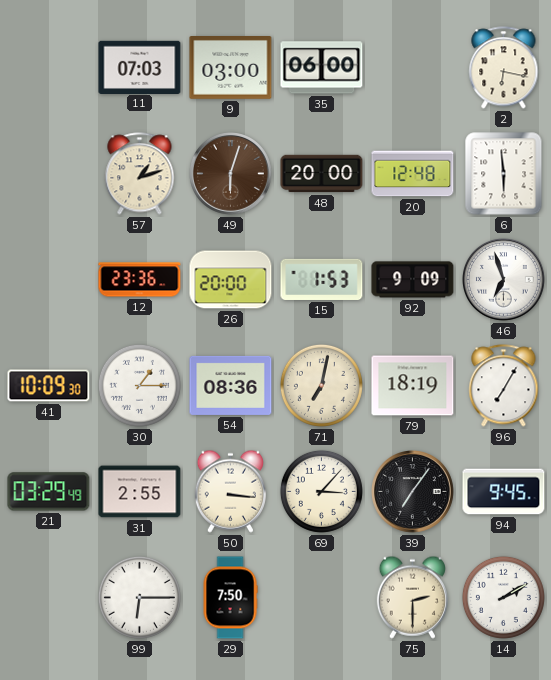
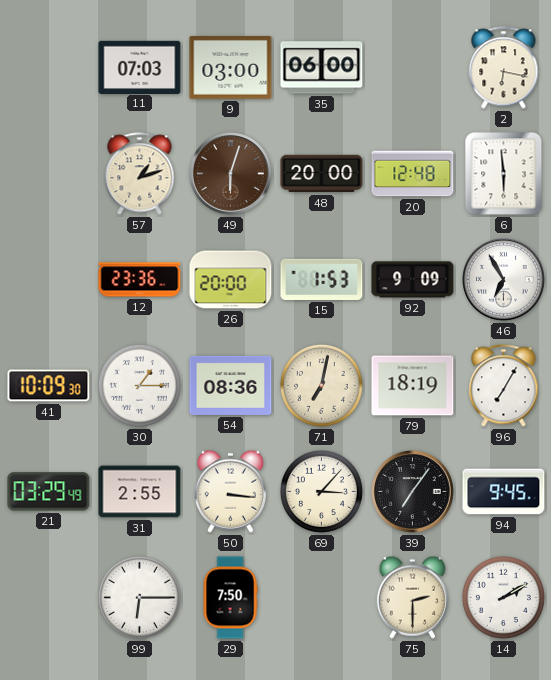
46: 6:57 -> 6:55 (504, 280)
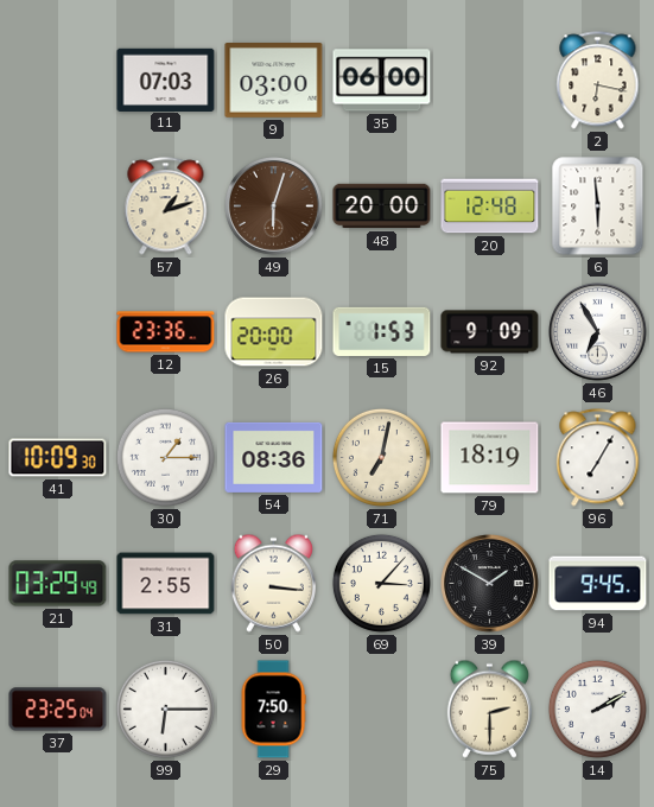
39: 7:06 -> 1:50 (490, 584)
37: none -> 23:25 (58, 710)
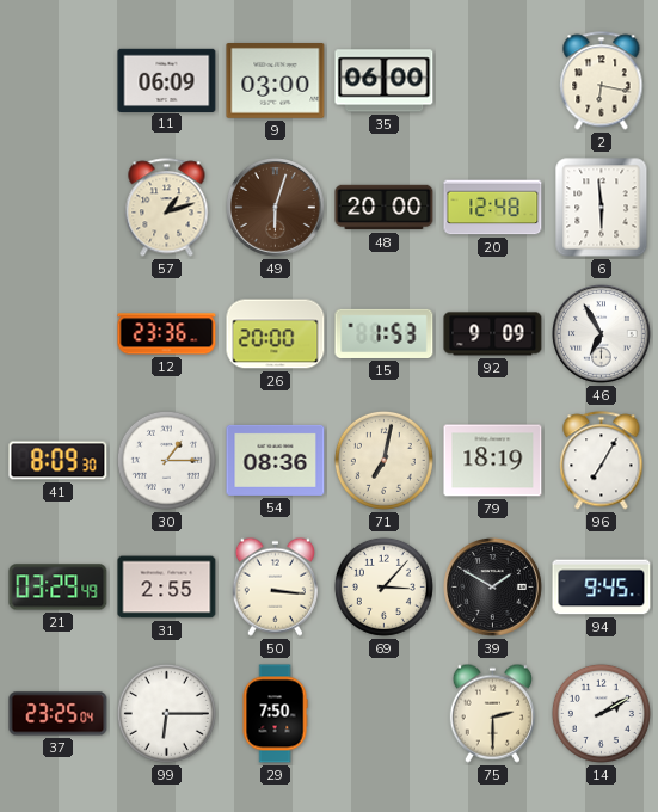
11: 07:03 -> 06:09 (167, 80)
41: 10:09 -> 8:09 (59, 461)
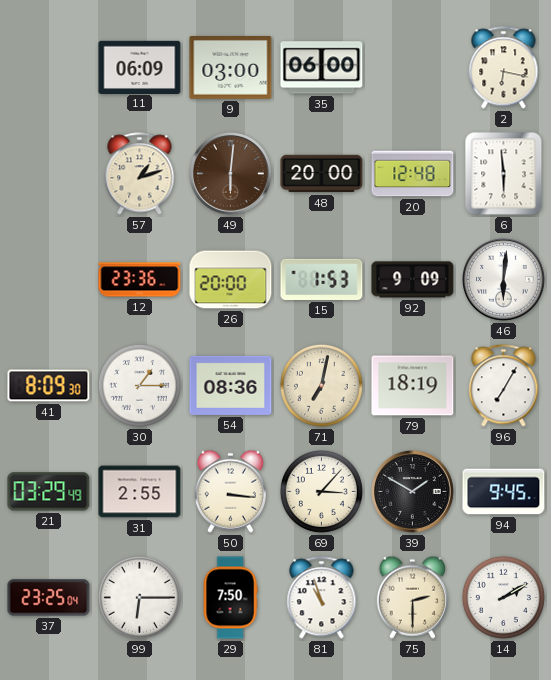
49: 6:03 -> 6:01 (231, 174)
46: 6:55 -> 6:01 (504, 280)
81: none -> 10:57 (322, 598)
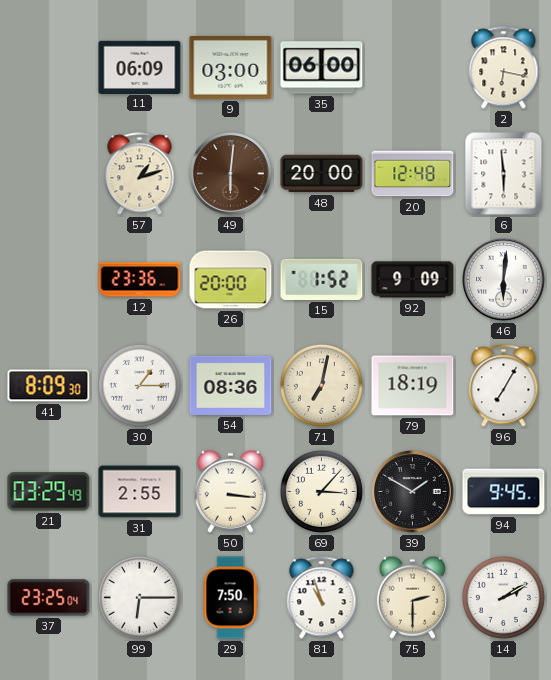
15: 1:53 -> 1:52 (322, 279)
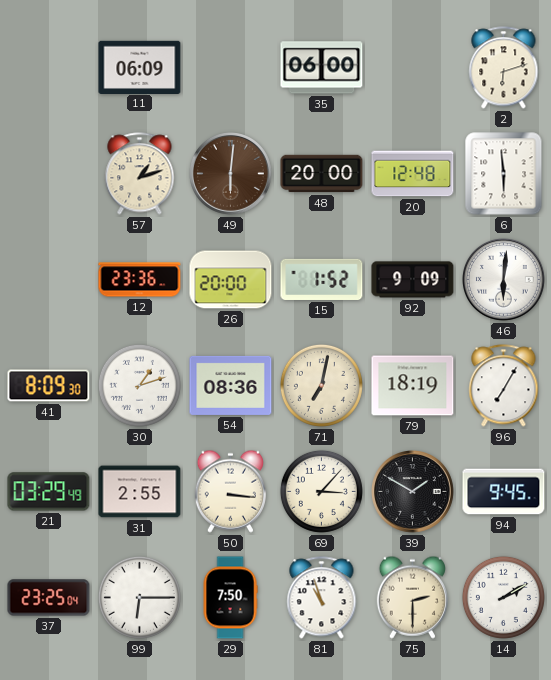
9: 03:00 -> none (231, 68)
2: 6:17 -> 6:12 (504, 68)
30: 1:15 -> 1:12 (139, 385)
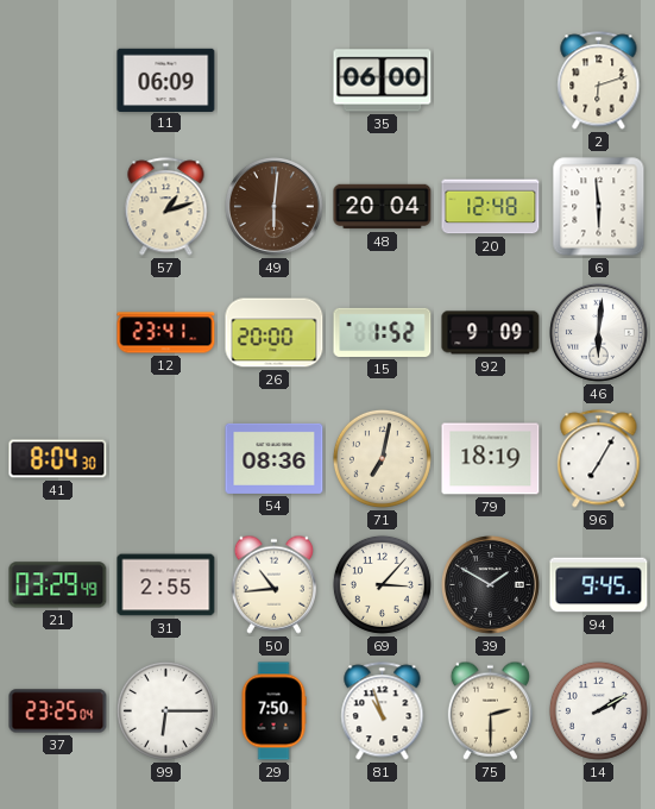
48: 20:00 -> 20:04 (383, 207)
12: 23:36 -> 23:41 (166, 333)
41: 8:09 -> 8:04 (58, 459)
30: 1:12 -> none (139, 385)
50: 3:16 -> 10:44 (273, 584)
